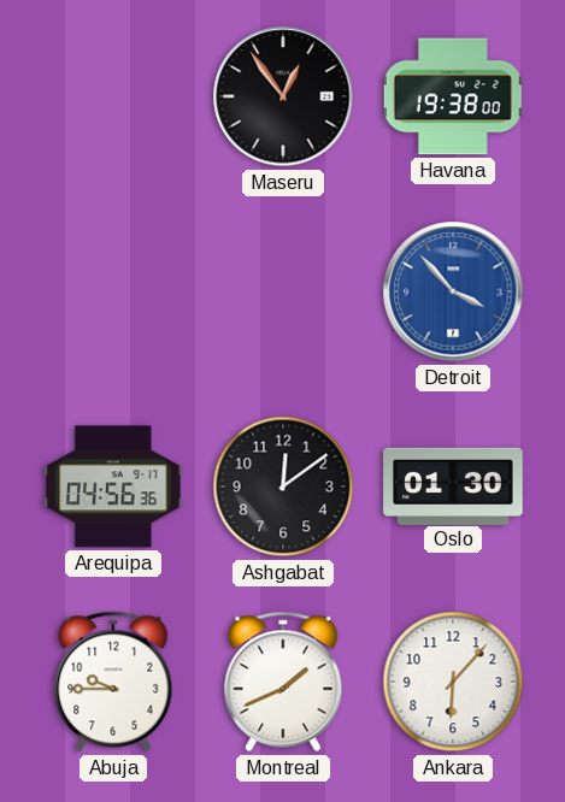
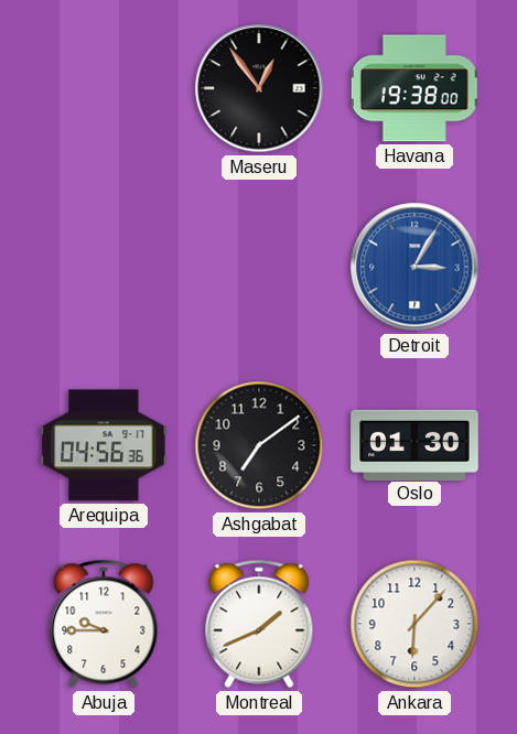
Detroit: 3:53 -> 3:05 (414, 267)
Ashgabat: 12:09 -> 7:09 (259, 445)
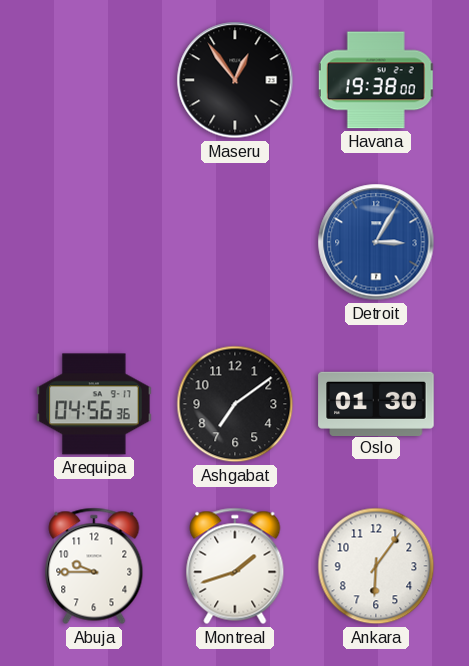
Montreal: 1:41 -> 1:42 (235, 566)
Ankara: 6:07 -> 6:06 (376, 566)
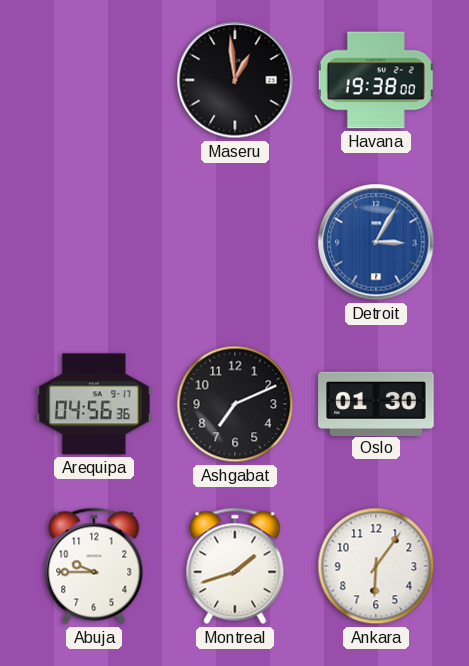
Maseru: 12:54 -> 12:59 (235, 80)
Ashgabat: 7:09 -> 7:11 (235, 404)
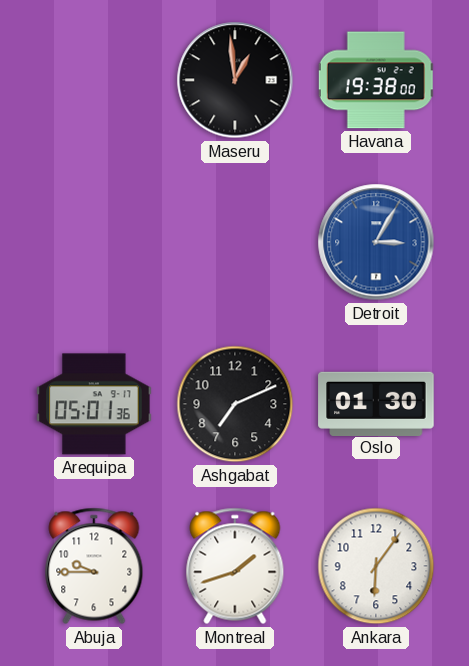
Arequipa: 04:56 -> 05:01 (94, 404)
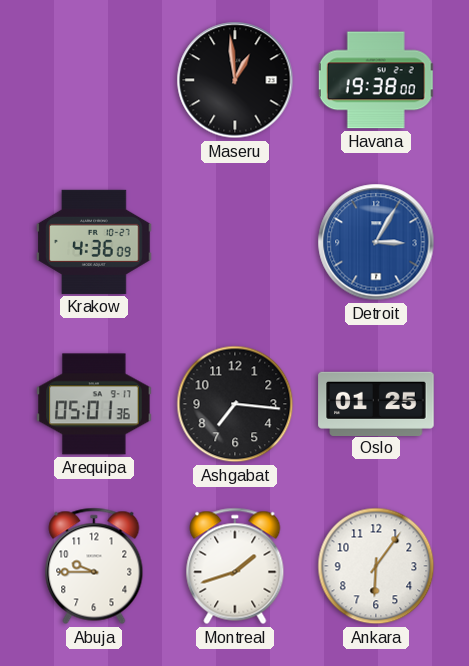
Krakow: none -> 4:36 (94, 242)
Ashgabat: 7:11 -> 7:16 (235, 404)
Oslo: 01:30 -> 01:25 (376, 403)
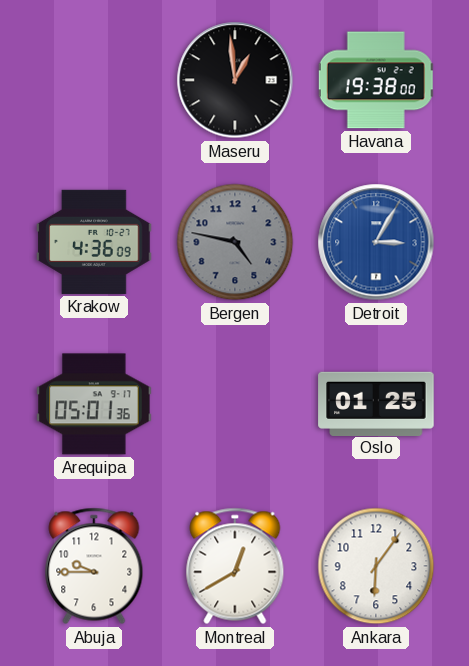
Bergen: none -> 4:47 (235, 242)
Ashgabat: 7:16 -> none (235, 404)
Montreal: 1:42 -> 12:40 (235, 566)
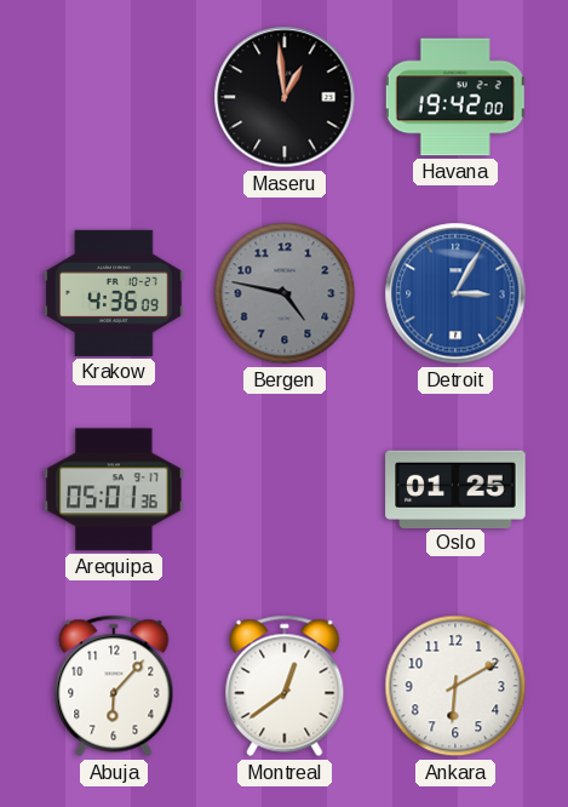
Havana: 19:38 -> 19:42 (455, 97)
Abuja: 9:45 -> 6:07 (114, 686)
Montreal: 12:40 -> 12:39 (285, 686)
Ankara: 6:06 -> 6:10 (455, 686)
